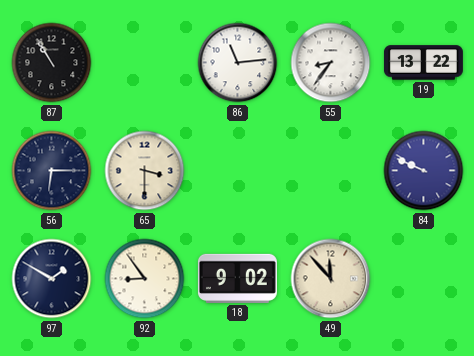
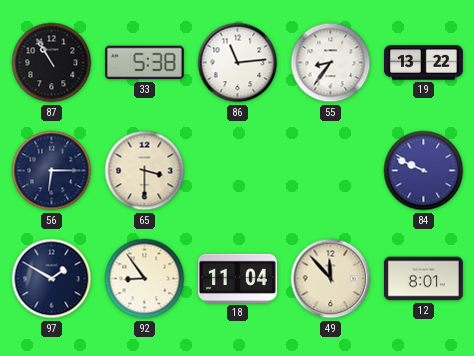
33: none -> 5:38 (144, 63)
18: 9:02 -> 11:04 (237, 278)
12: none -> 8:01 (423, 279)
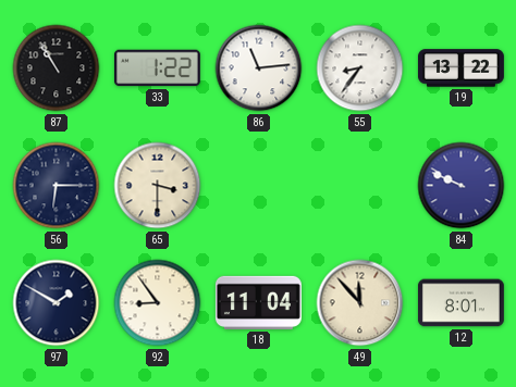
33: 5:38 -> 1:22 (157, 68)
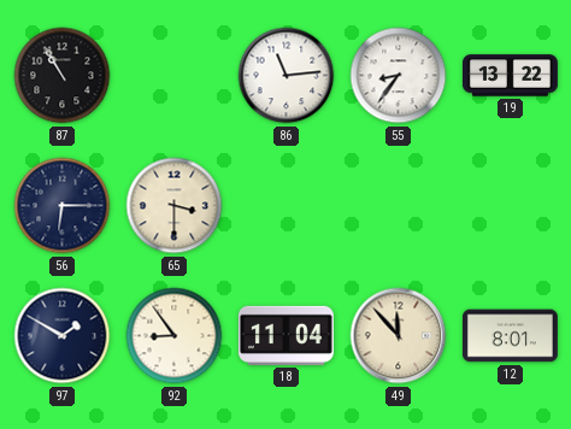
33: 1:22 -> none (157, 68)
84: 9:49 -> none (462, 186)
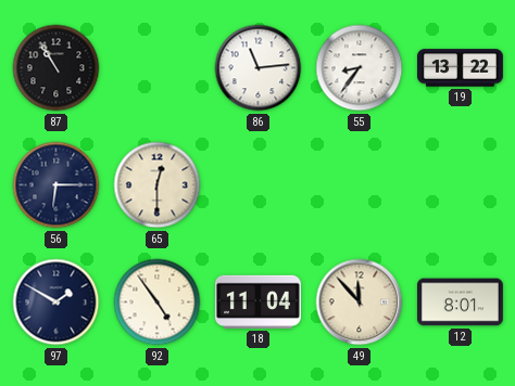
65: 3:30 -> 12:30 (158, 185)
92: 8:54 -> 4:54 (158, 303)
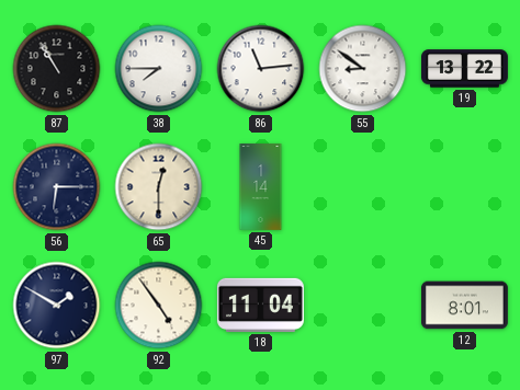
38: none -> 7:45 (159, 69)
55: 8:36 -> 8:51 (363, 69)
45: none -> 1:14 (261, 187)
49: 11:53 -> none (360, 303)
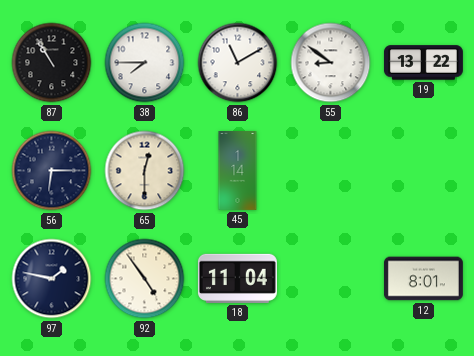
86: 11:14 -> 11:10 (238, 63)
97: 1:50 -> 1:47 (52, 279)
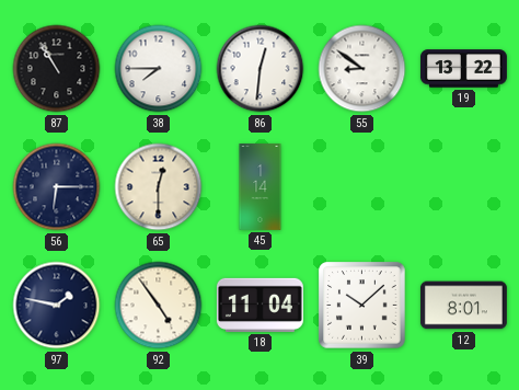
86: 11:10 -> 12:31 (261, 69)
39: none -> 10:08 (362, 306)
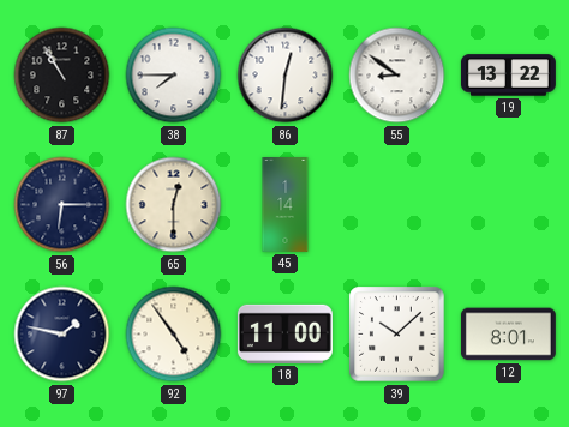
18: 11:04 -> 11:00 (284, 333)
